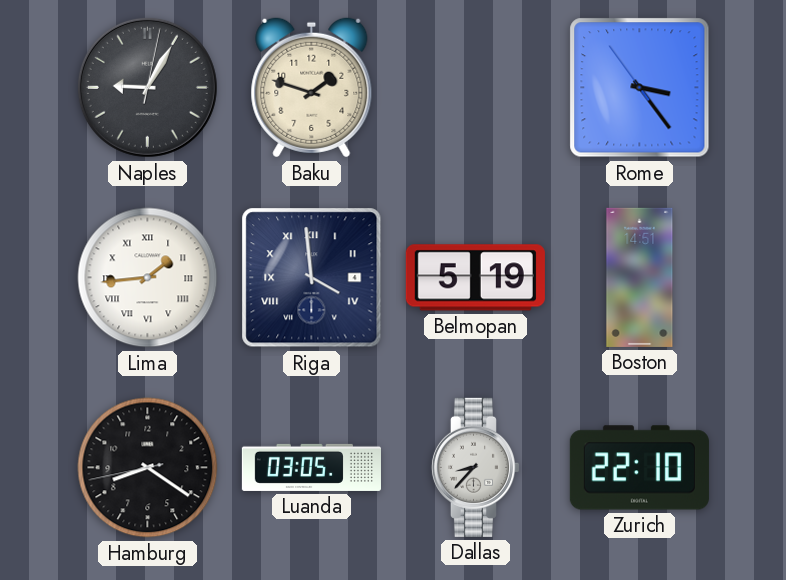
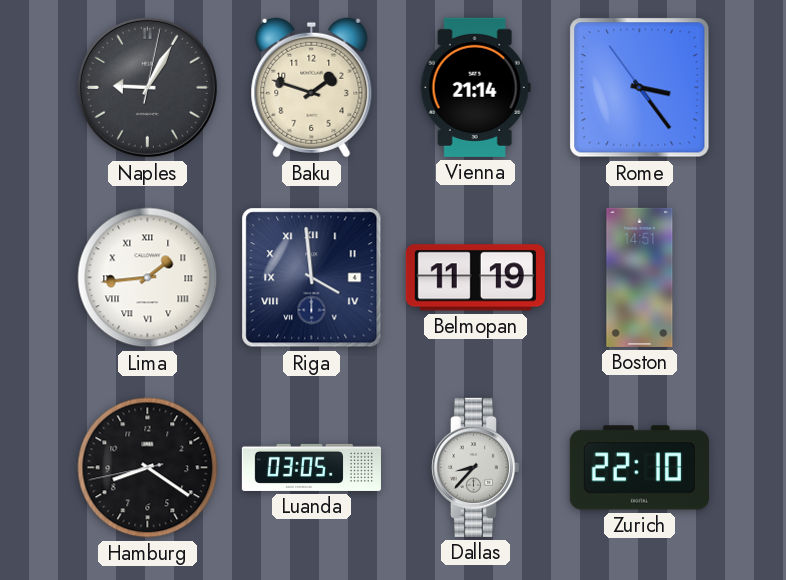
Vienna: none -> 21:14 (475, 87)
Belmopan: 5:19 -> 11:19 (475, 278)
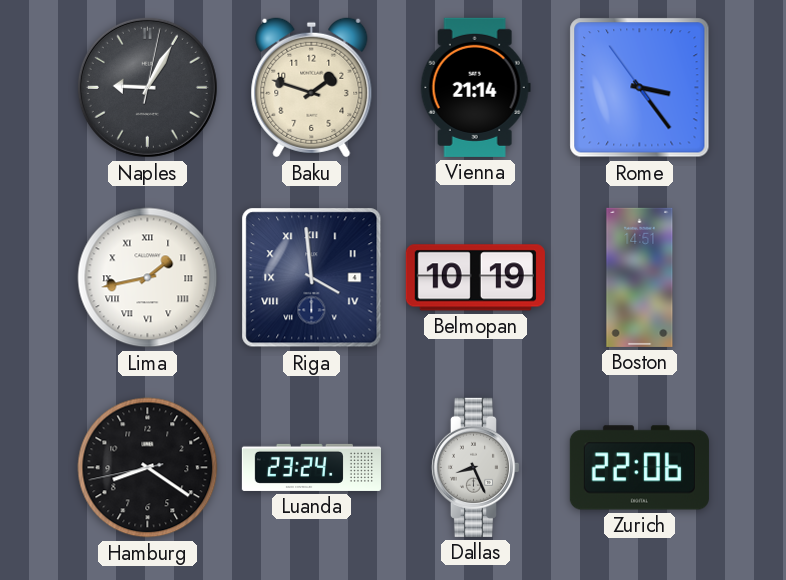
Lima: 1:44 -> 1:43 (148, 278)
Belmopan: 11:19 -> 10:19 (475, 278)
Luanda: 03:05 -> 23:24 (311, 467)
Dallas: 8:37 -> 8:26 (475, 467)
Zurich: 22:10 -> 22:06 (639, 468)
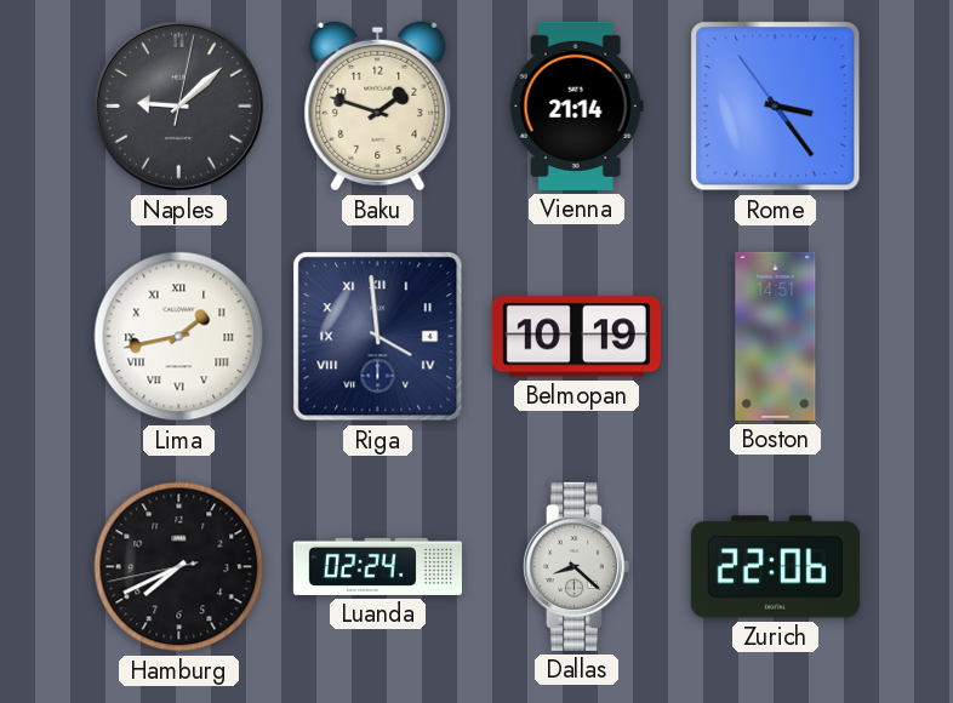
Naples: 9:05 -> 9:08 (178, 105)
Hamburg: 8:20 -> 7:40 (179, 567)
Luanda: 23:24 -> 02:24 (377, 566)
Dallas: 8:26 -> 8:22 (576, 566)
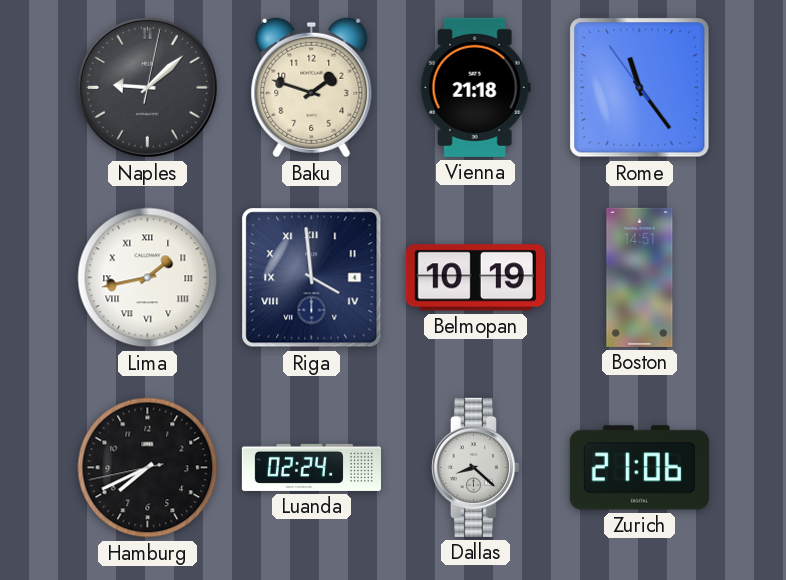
Vienna: 21:14 -> 21:18 (475, 87)
Rome: 3:23 -> 11:23 (640, 88)
Zurich: 22:06 -> 21:06 (639, 468)
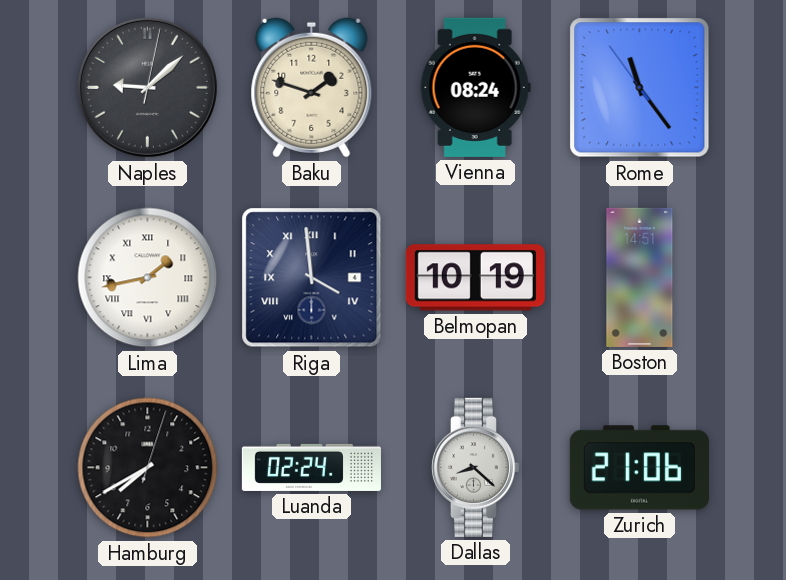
Vienna: 21:18 -> 08:24 (475, 87)
Hamburg: 7:40:43 -> 7:40:03 (148, 468)
